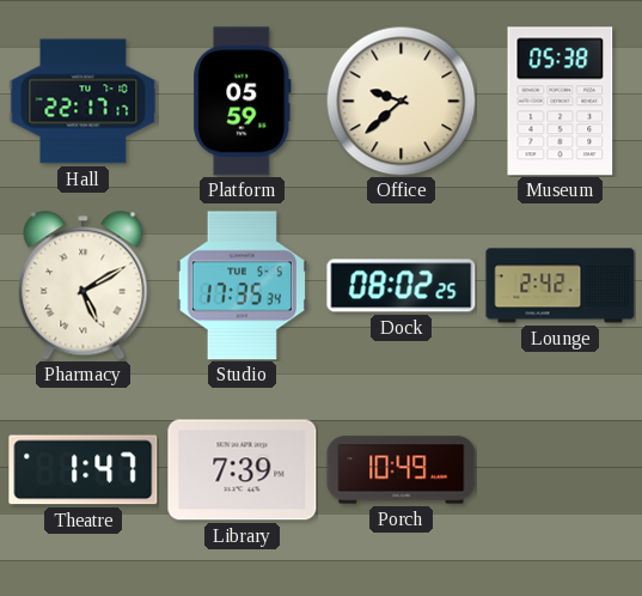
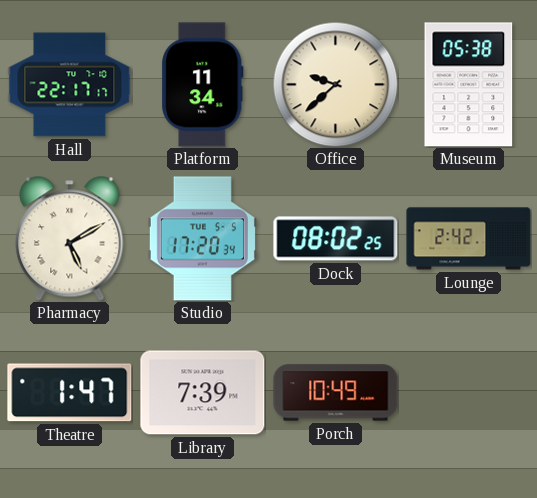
Platform: 05:59 -> 11:34 (203, 85)
Studio: 17:35 -> 17:20 (202, 239)
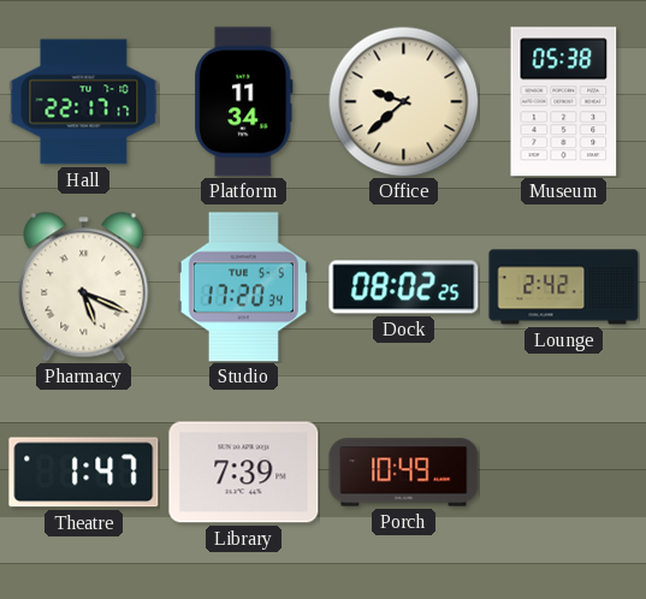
Pharmacy: 5:10 -> 5:19 (84, 287)
